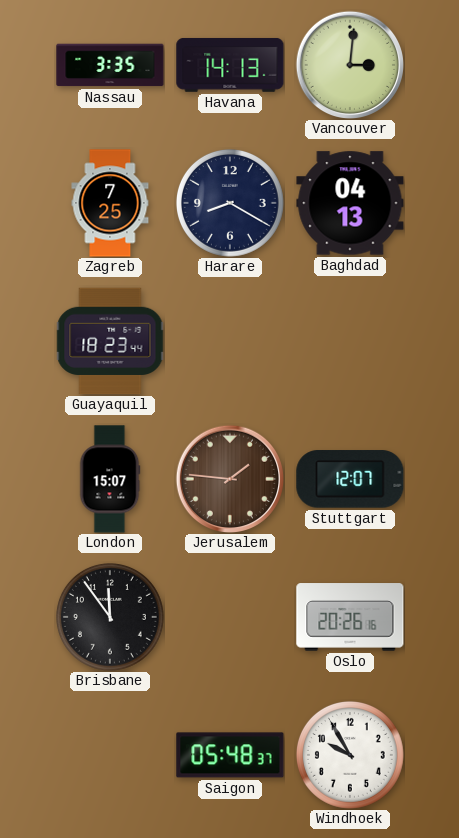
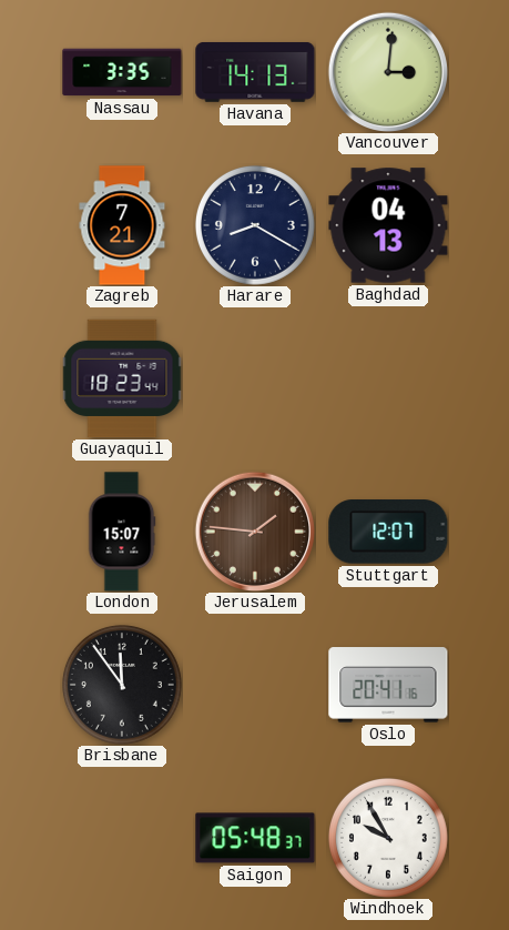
Zagreb: 7:25 -> 7:21 (122, 225)
Oslo: 20:26 -> 20:41 (388, 685)
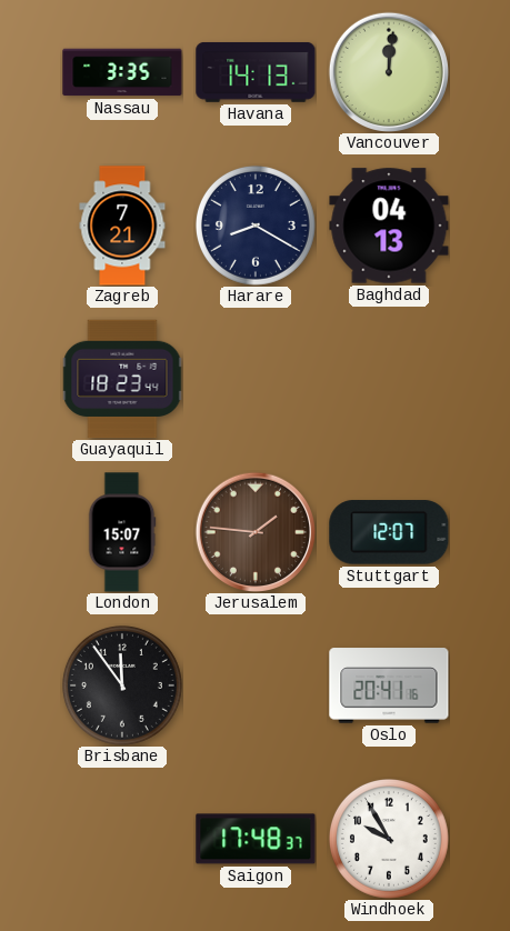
Vancouver: 3:01 -> 12:01 (388, 71)
Saigon: 05:48 -> 17:48 (256, 839)
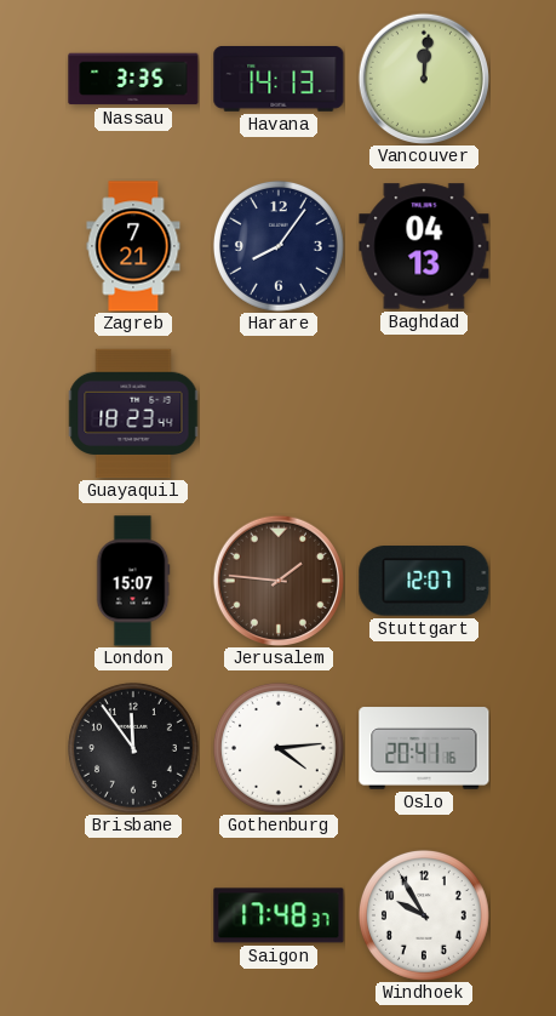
Harare: 8:20 -> 8:06 (279, 246)
Gothenburg: none -> 4:14 (279, 748)
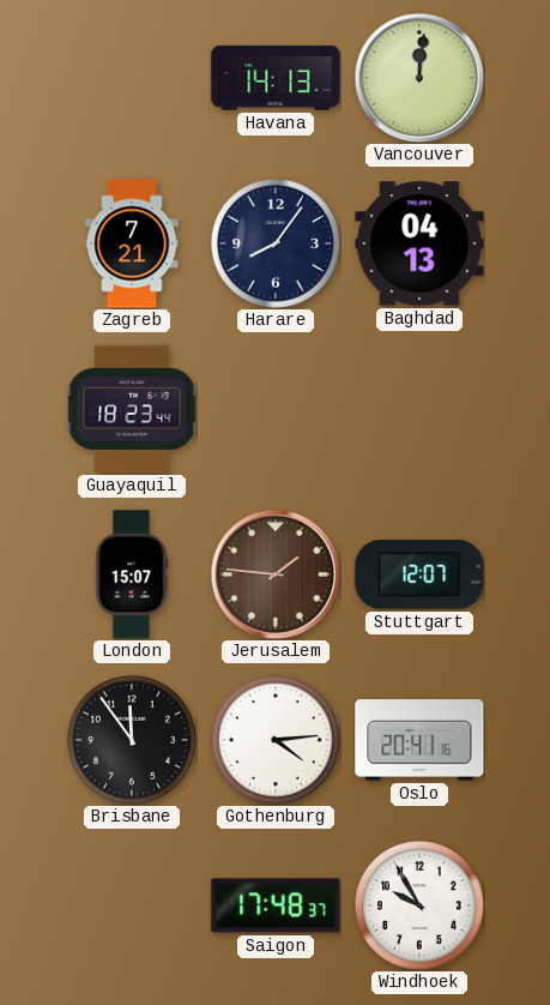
Nassau: 3:35 -> none (133, 79)
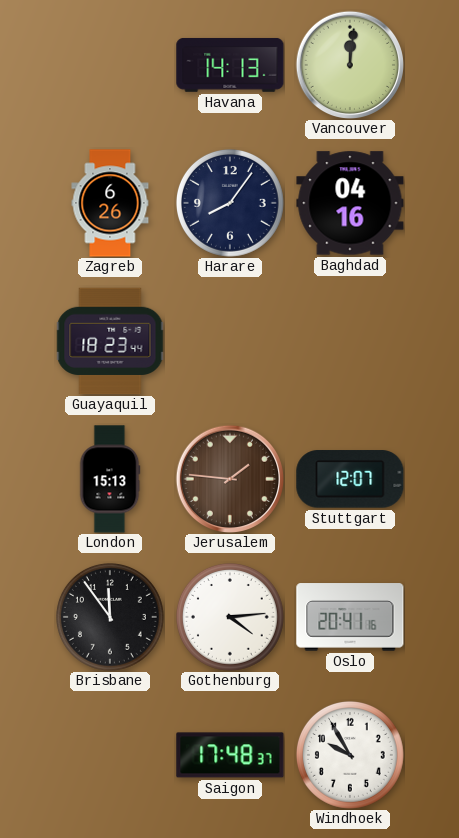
Zagreb: 7:21 -> 6:26 (110, 203)
Baghdad: 04:13 -> 04:16 (350, 203)
London: 15:07 -> 15:13 (110, 479)
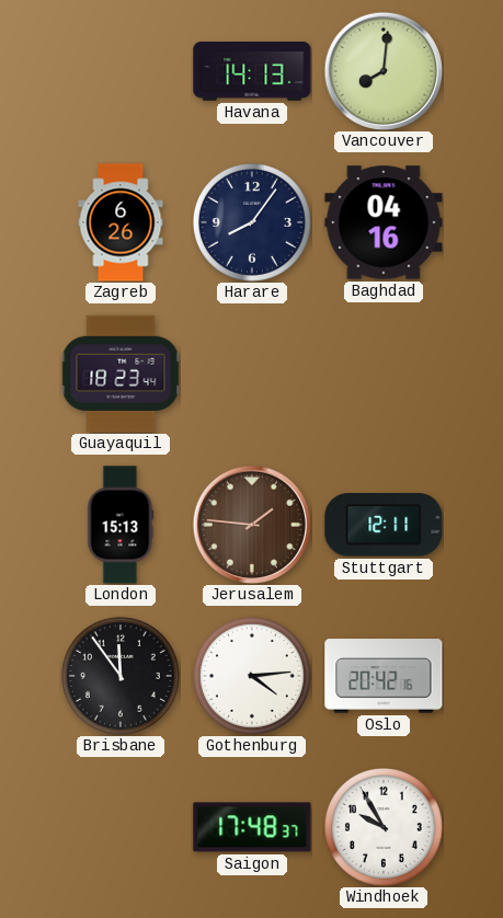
Vancouver: 12:01 -> 8:01 (382, 70)
Stuttgart: 12:07 -> 12:11 (384, 525)
Oslo: 20:41 -> 20:42 (384, 676)
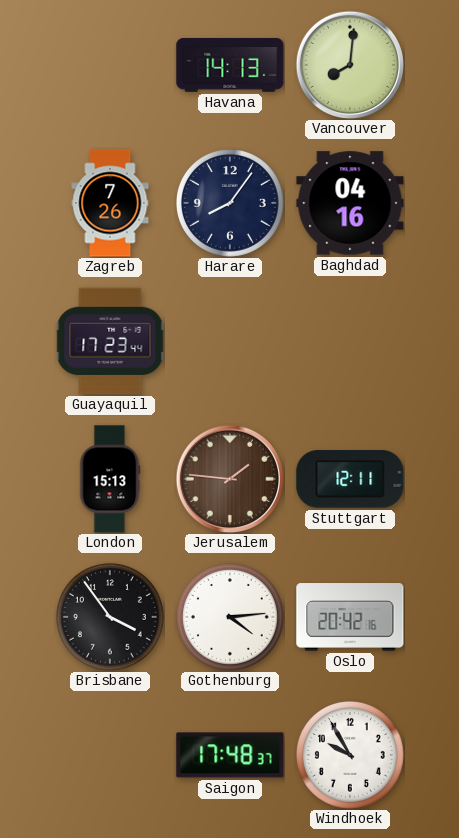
Zagreb: 6:26 -> 7:26 (110, 203)
Guayaquil: 18:23 -> 17:23 (110, 341)
Brisbane: 11:54 -> 3:54 (110, 617)
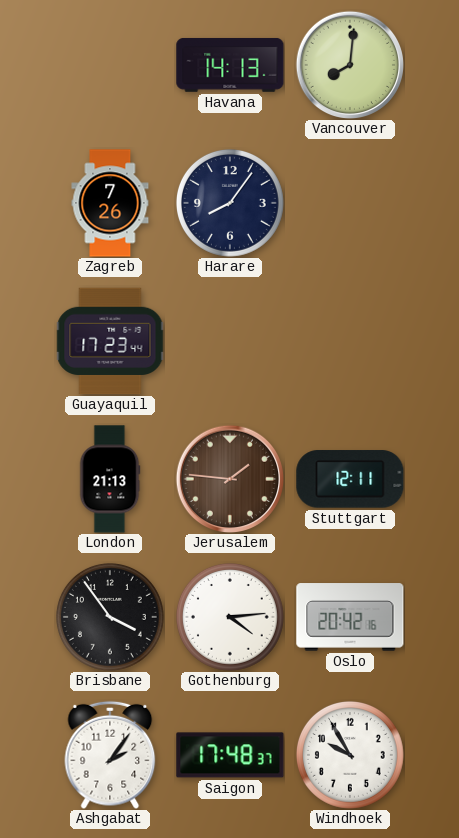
Baghdad: 04:16 -> none (350, 203)
London: 15:13 -> 21:13 (110, 479)
Ashgabat: none -> 2:06 (110, 755)
